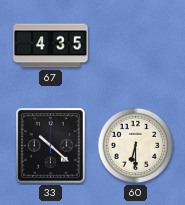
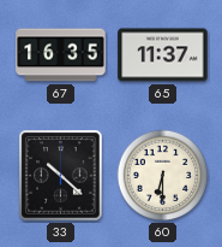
67: 4:35 -> 16:35 (61, 55)
65: none -> 11:37 (163, 55)
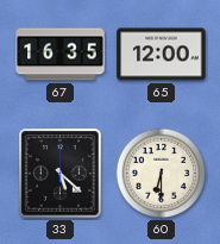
65: 11:37 -> 12:00 (162, 55)
33: 10:22 -> 5:22 (61, 174)
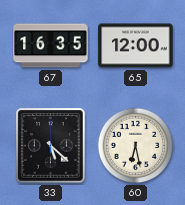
60: 6:30 -> 6:28 (136, 146)
